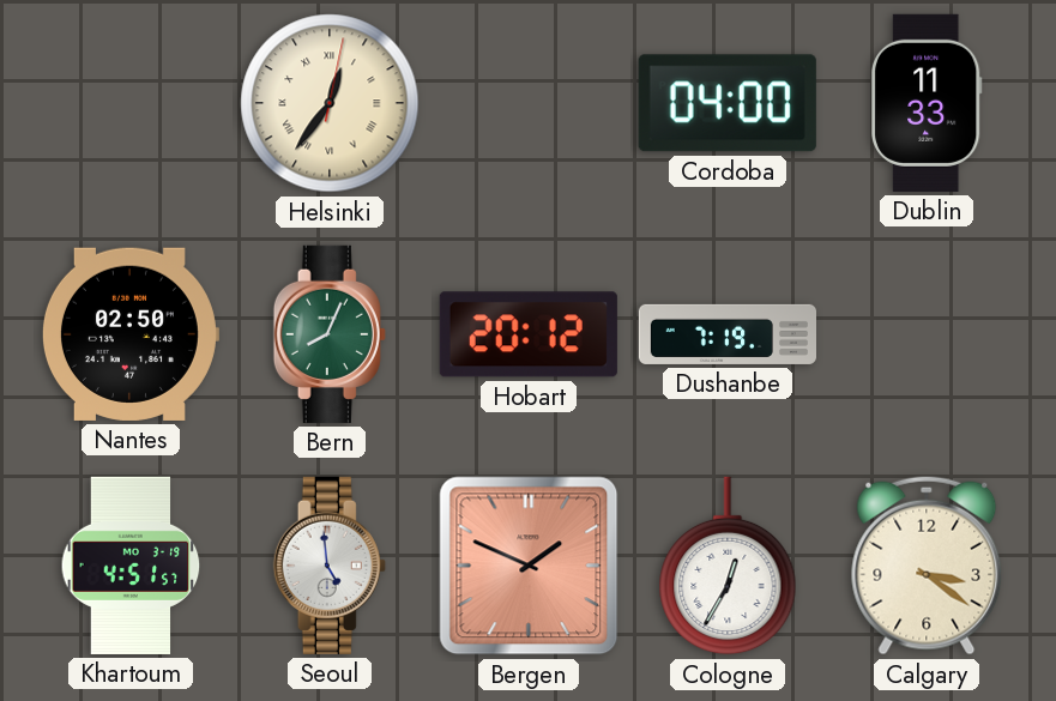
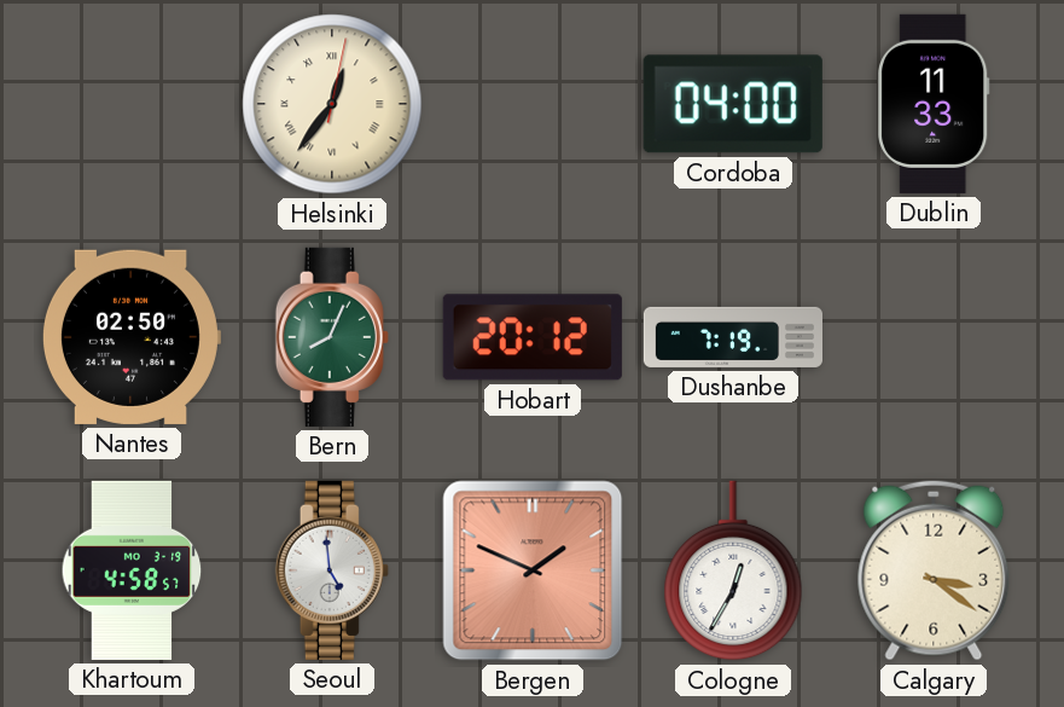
Khartoum: 4:51 -> 4:58 (132, 570)
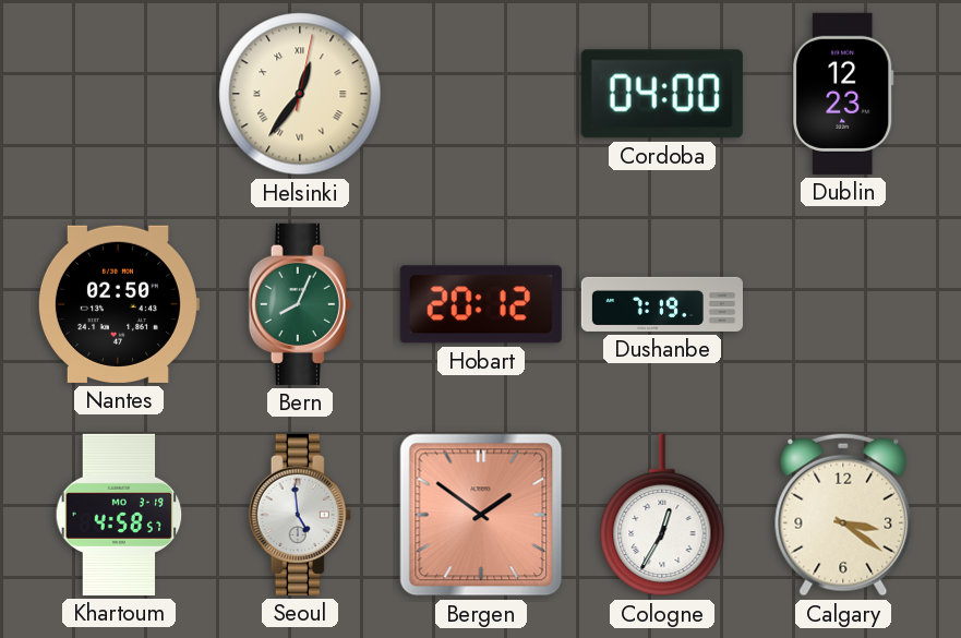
Dublin: 11:33 -> 12:23 (844, 94)
Bergen: 1:49 -> 1:51 (481, 515)
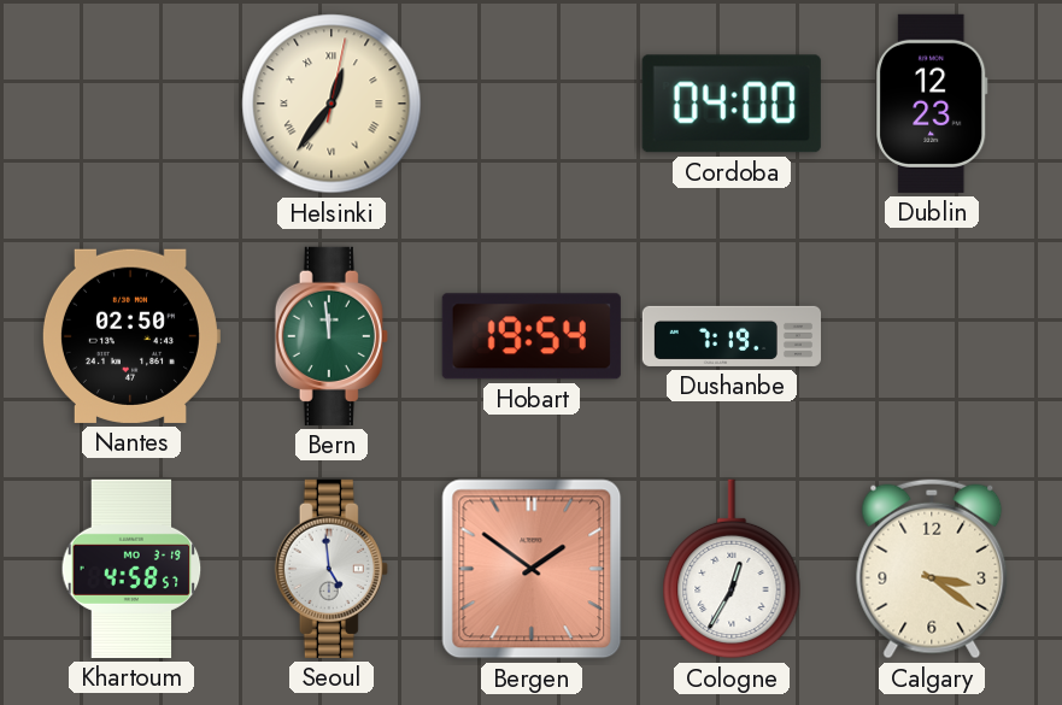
Bern: 8:04 -> 11:59 (331, 336)
Hobart: 20:12 -> 19:54 (532, 336)
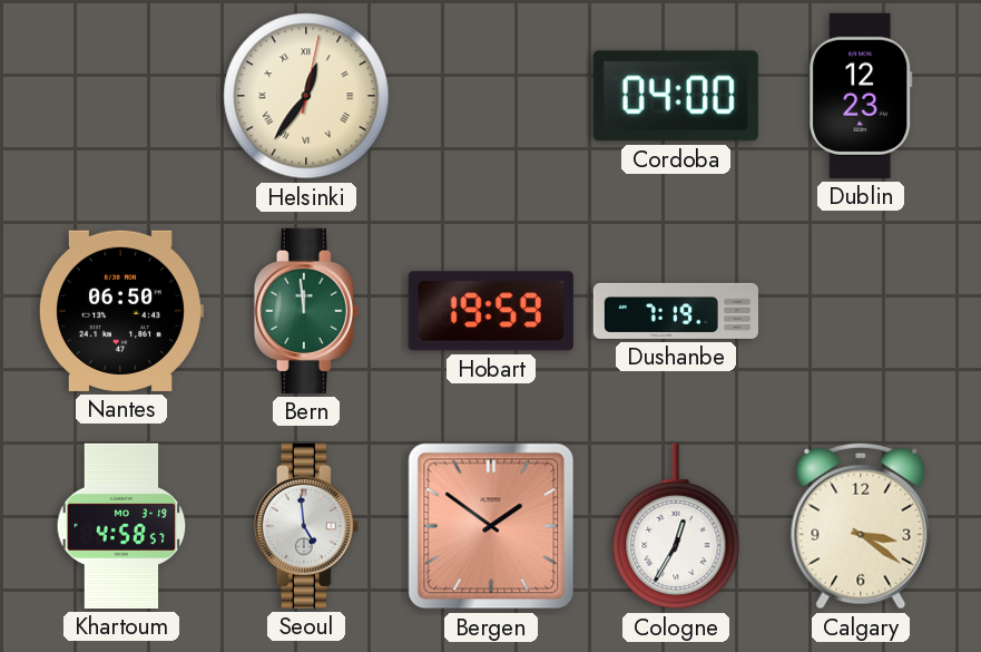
Nantes: 02:50 -> 06:50 (120, 311)
Hobart: 19:54 -> 19:59 (491, 311)
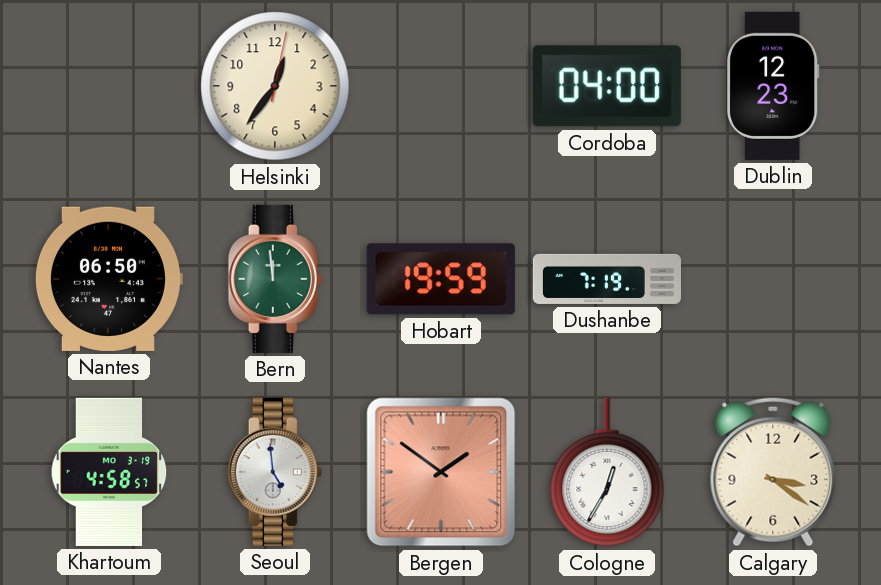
Helsinki numerals: Roman -> Arabic (275, 86)
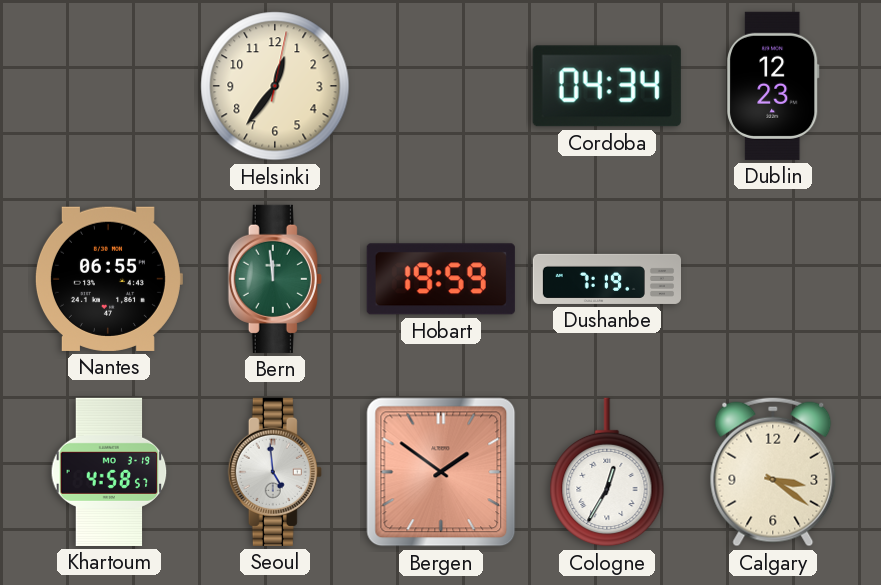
Cordoba: 04:00 -> 04:34 (607, 86)
Nantes: 06:50 -> 06:55 (108, 279)
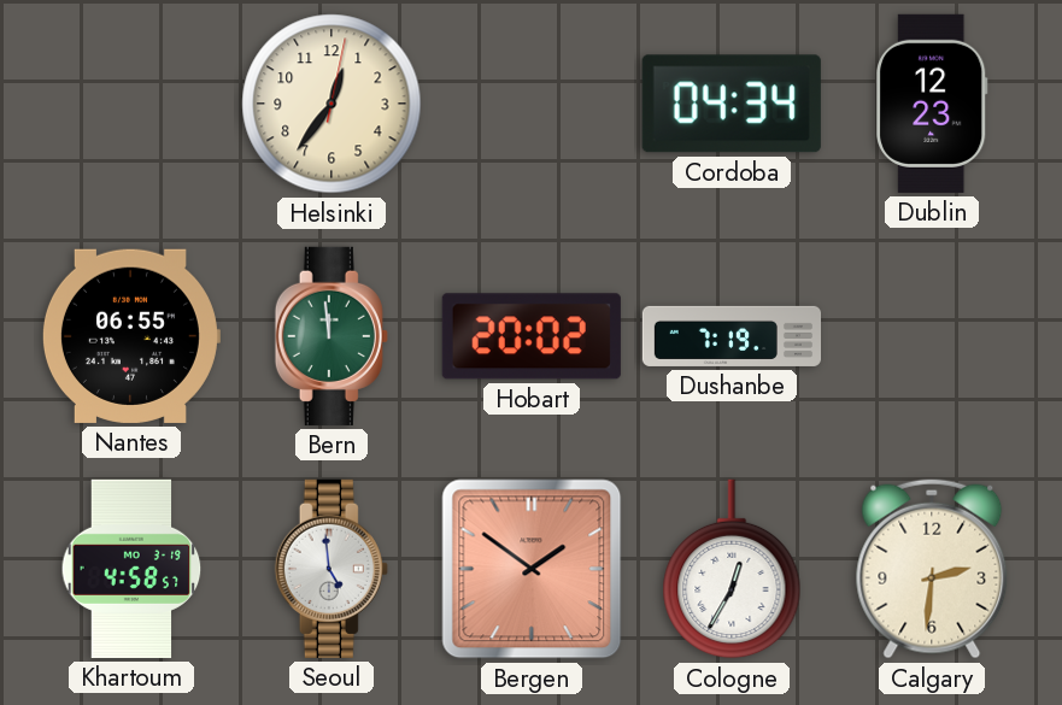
Hobart: 19:59 -> 20:02 (532, 336)
Calgary: 3:21 -> 2:31 (932, 569)
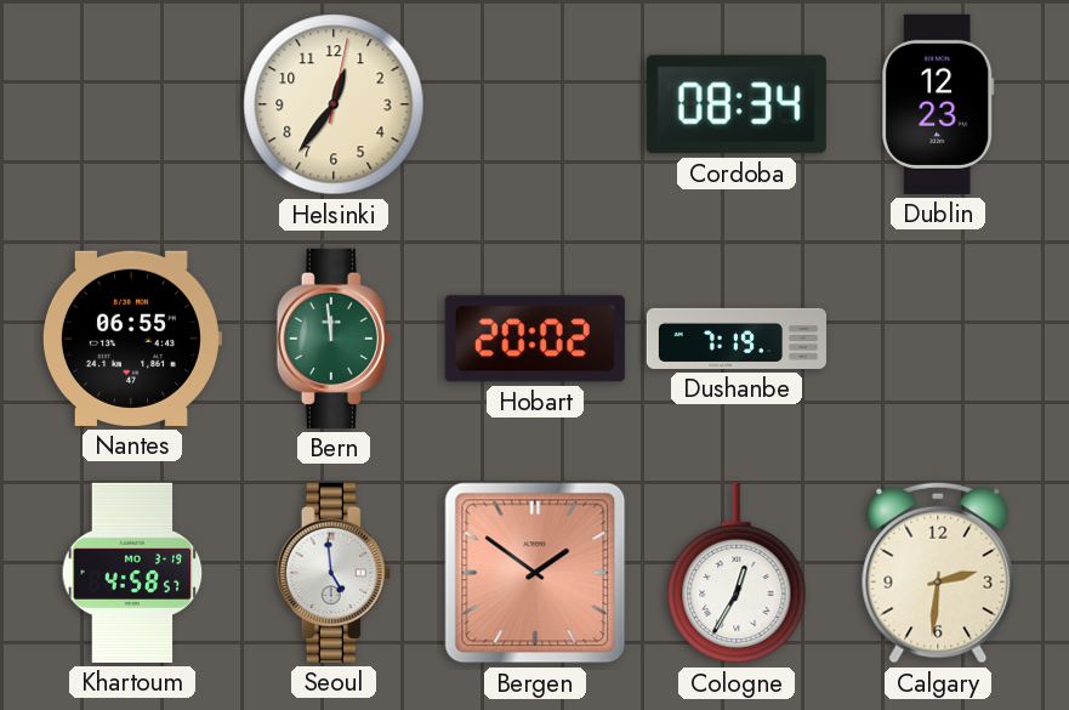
Cordoba: 04:34 -> 08:34 (737, 104)
